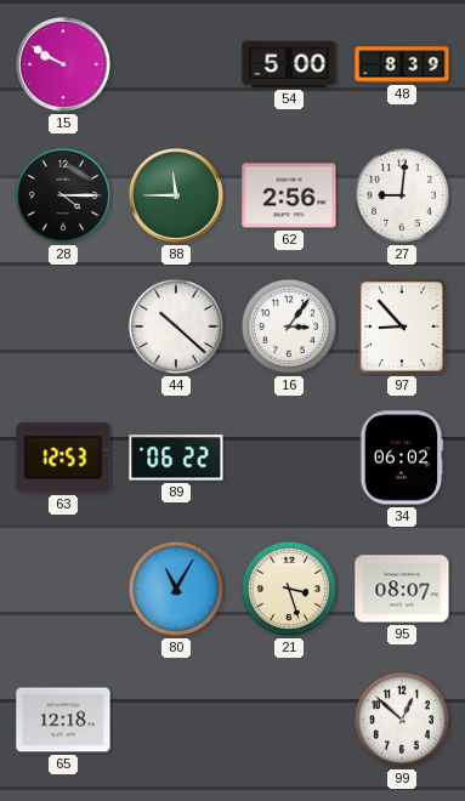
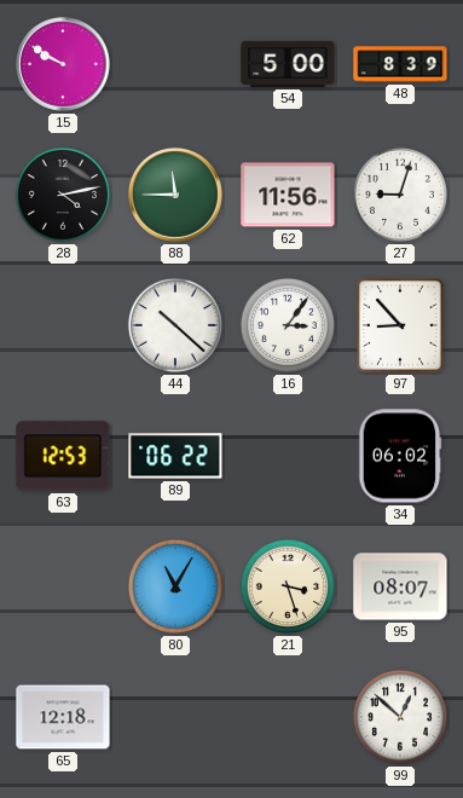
28: 4:15 -> 4:13 (63, 195)
62: 2:56 -> 11:56 (288, 195)
27: 9:01 -> 9:03 (400, 195)
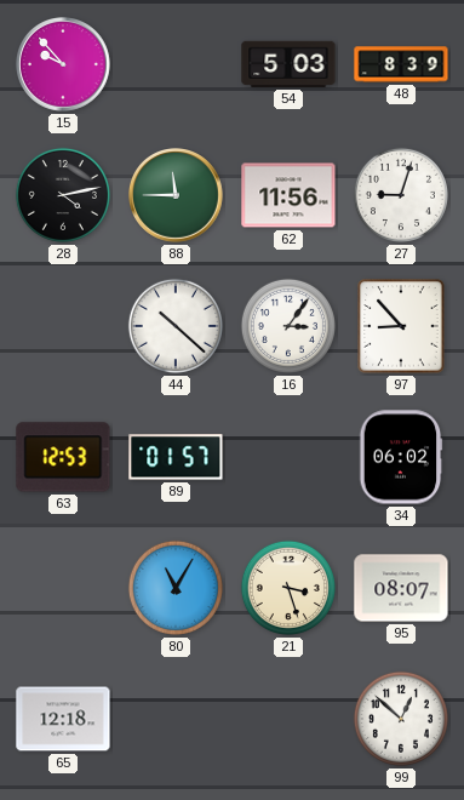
15: 9:50 -> 9:53 (64, 65)
54: 5:00 -> 5:03 (288, 64)
89: 06:22 -> 01:57 (176, 457)
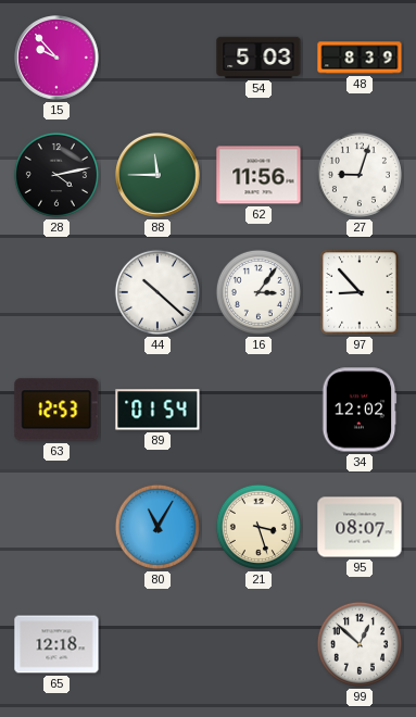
89: 01:57 -> 01:54 (157, 410)
34: 06:02 -> 12:02 (360, 410)
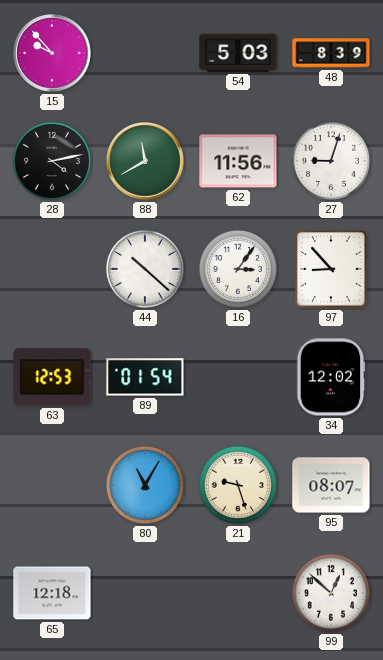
88: 11:45 -> 11:40 (146, 162)
21: 3:27 -> 9:27 (238, 485)
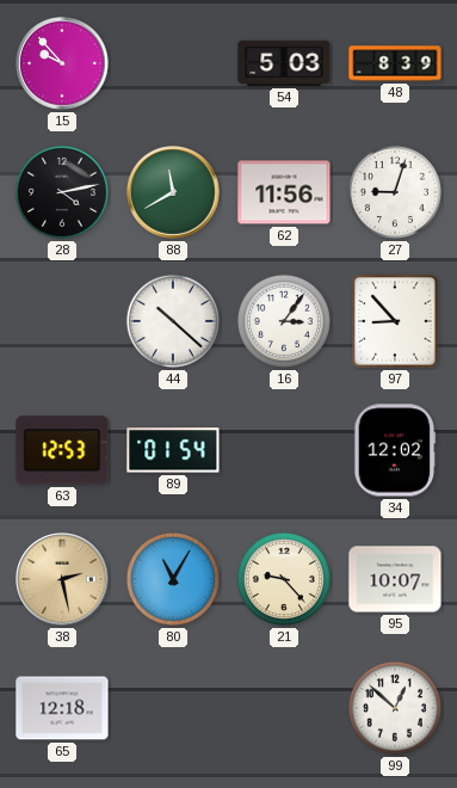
38: none -> 2:28 (63, 580)
21: 9:27 -> 9:23 (284, 579)
95: 08:07 -> 10:07 (395, 579)
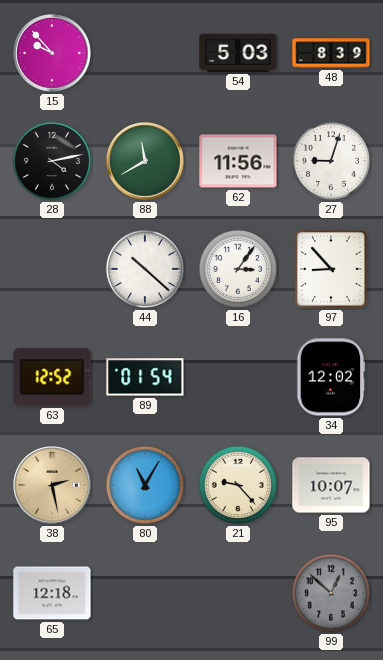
63: 12:53 -> 12:52 (52, 377)
99 dial: white -> grey (331, 593)
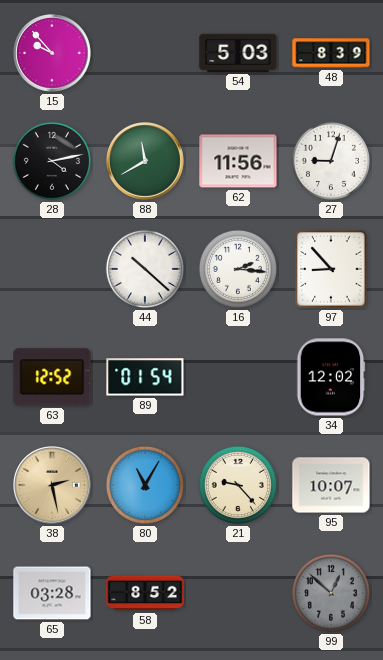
16: 3:06 -> 2:16 (238, 269)
65: 12:18 -> 03:28 (52, 593)
58: none -> 8:52 (145, 593)
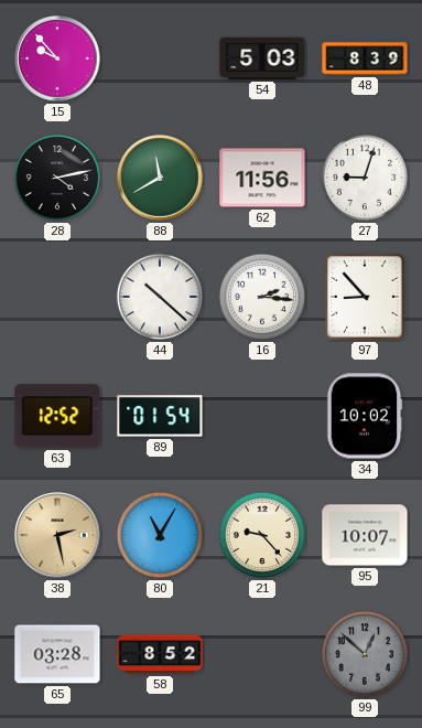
34: 12:02 -> 10:02 (365, 416)
